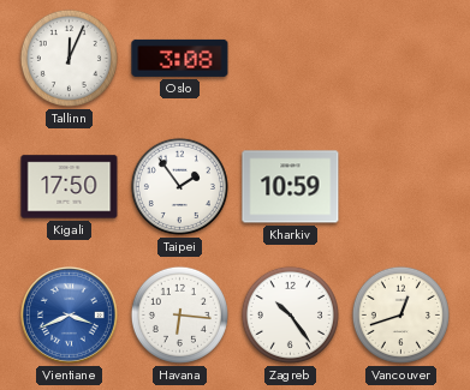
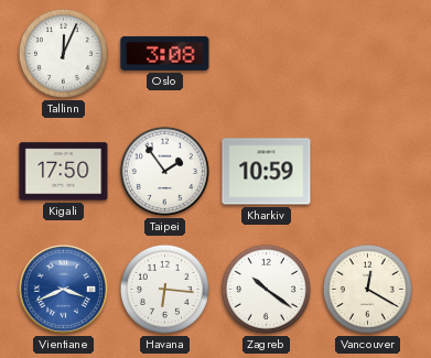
Zagreb: 10:24 -> 10:21 (266, 289)
Vancouver: 12:42 -> 12:20 (367, 289)
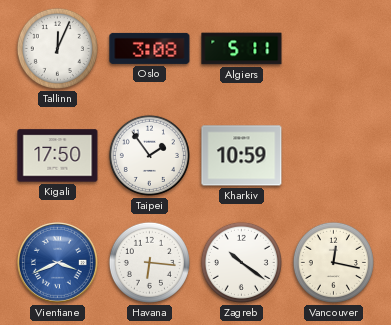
Algiers: none -> 5:11 (242, 49)
Vancouver: 12:20 -> 12:17 (333, 262)
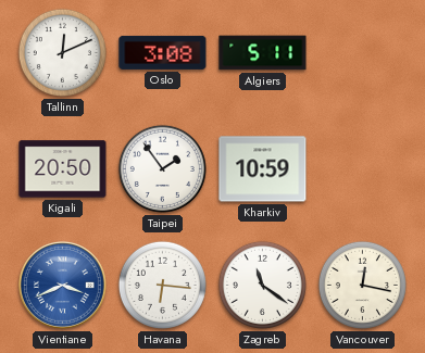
Tallinn: 12:04 -> 12:11 (62, 52)
Kigali: 17:50 -> 20:50 (63, 169)
Zagreb: 10:21 -> 11:21 (262, 285)
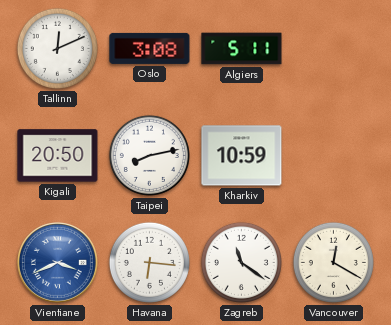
Taipei: 1:54 -> 8:13 (149, 155)
Vancouver: 12:17 -> 12:20 (333, 262)
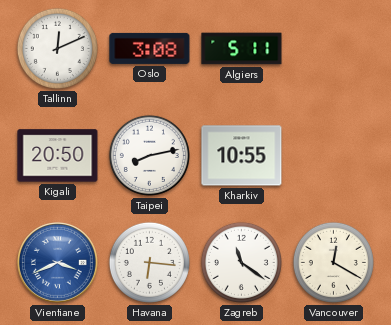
Kharkiv: 10:59 -> 10:55 (242, 156)
